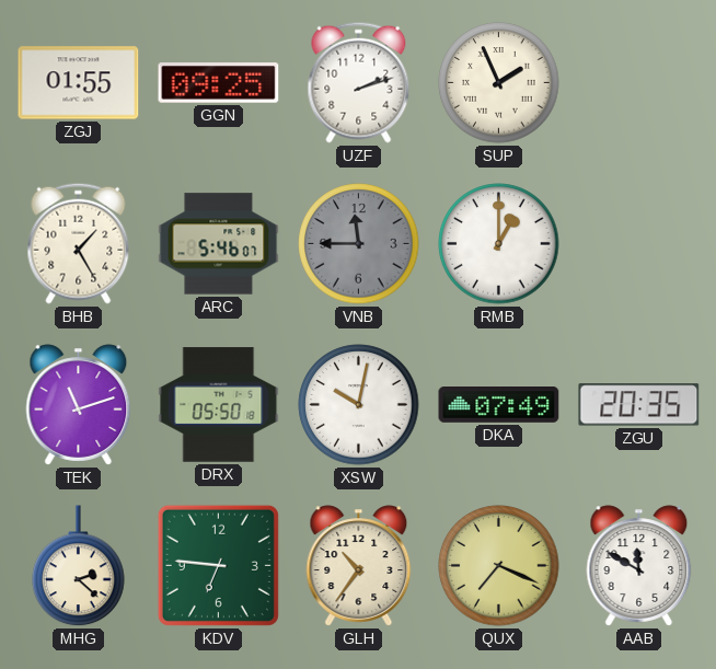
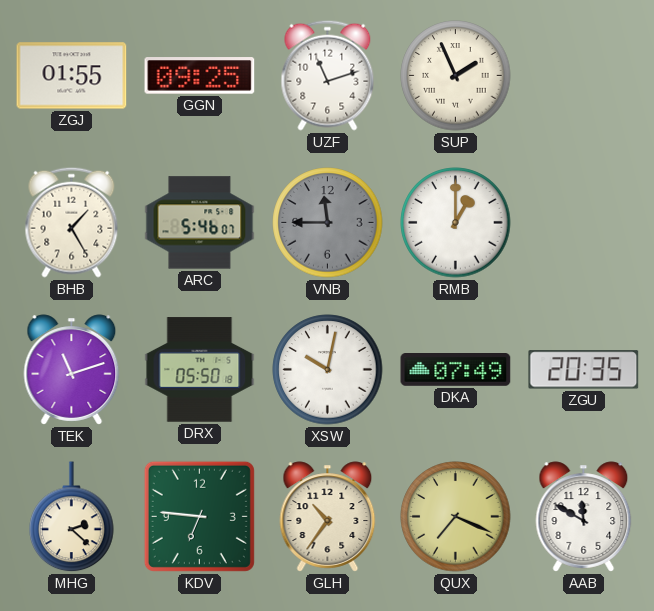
UZF: 2:12 -> 11:12 (328, 75)
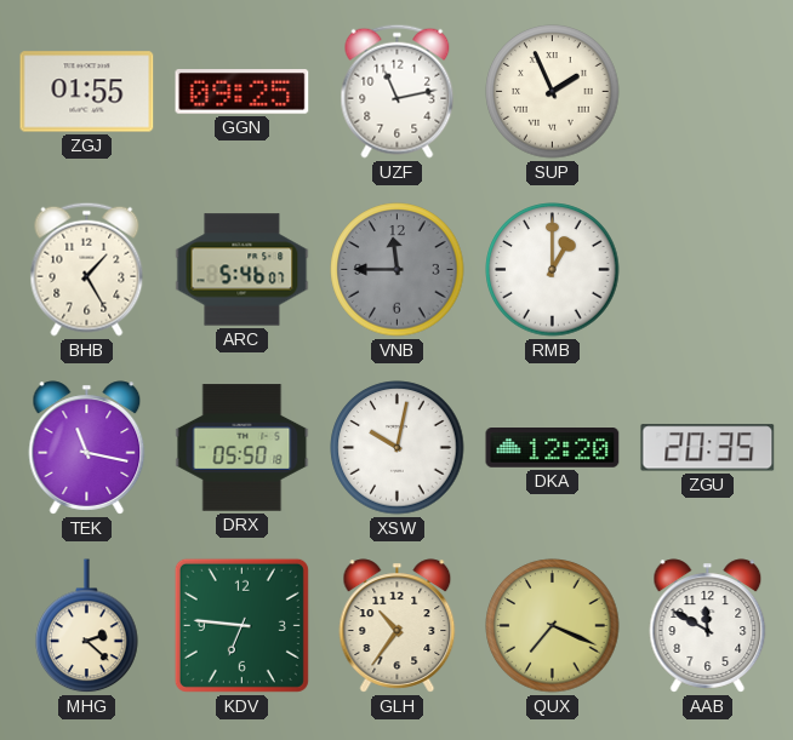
UZF: 11:12 -> 11:13 (398, 91)
TEK: 11:12 -> 11:17 (87, 448)
DKA: 07:49 -> 12:20 (553, 448)
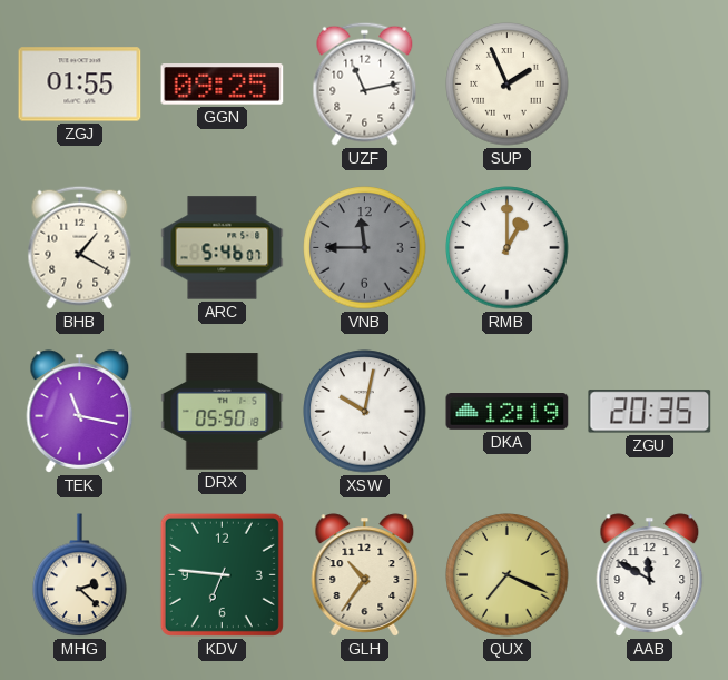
BHB: 1:25 -> 1:20 (80, 247)
DKA: 12:20 -> 12:19 (508, 412)
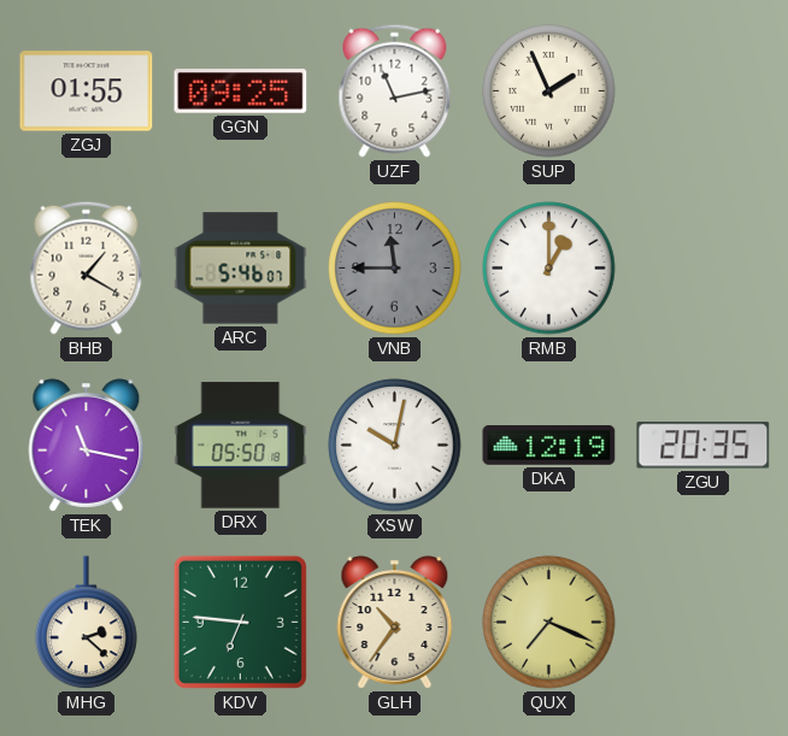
AAB: 11:50 -> none (650, 575)
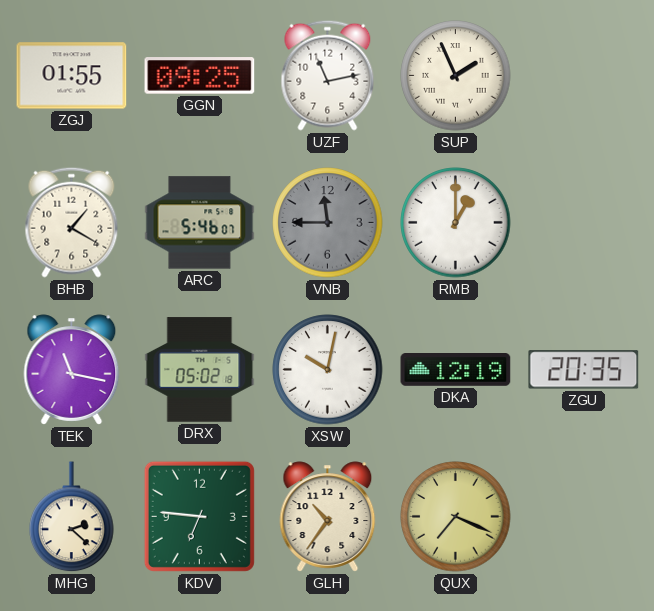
DRX: 05:50 -> 05:02 (200, 370)
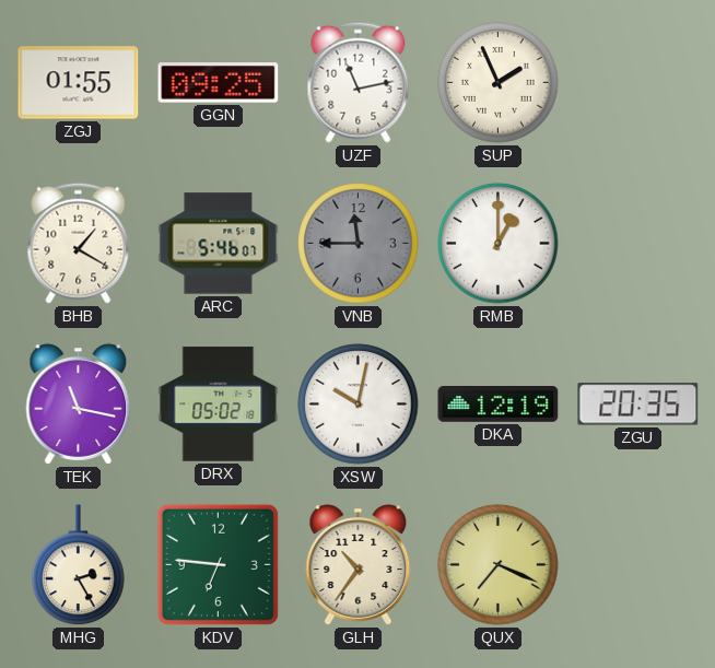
MHG: 2:22 -> 2:25 (79, 565)
